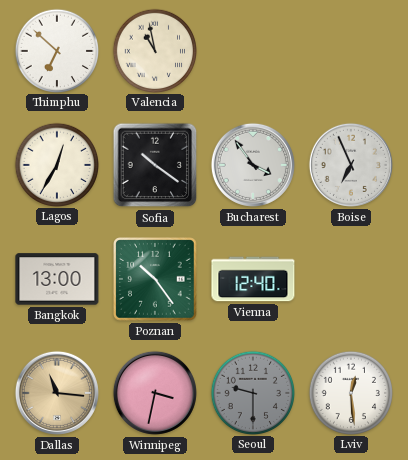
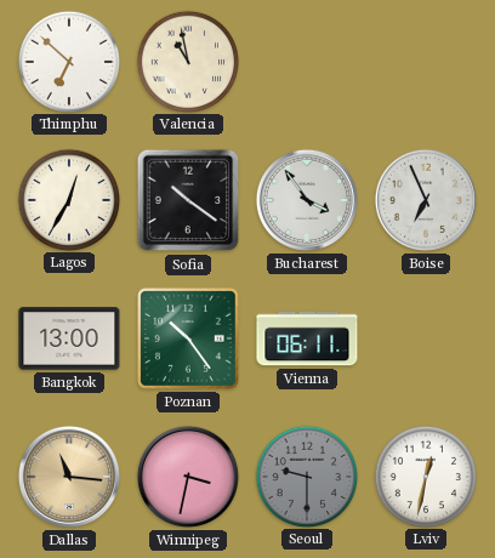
Vienna: 12:40 -> 06:11 (307, 338)
Lviv: 12:29 -> 12:32 (425, 476)
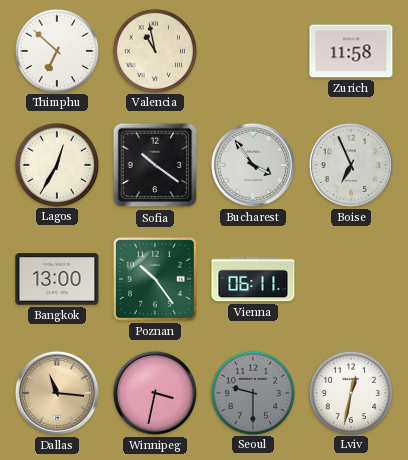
Zurich: none -> 11:58 (351, 51)
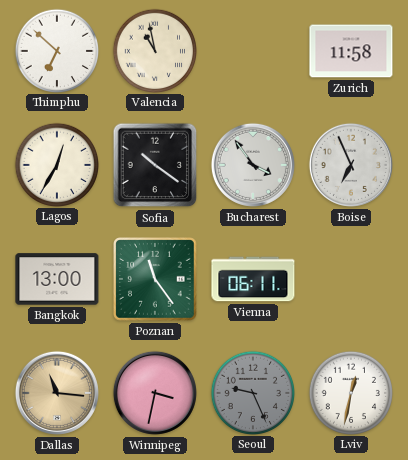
Poznan: 10:24 -> 11:24 (156, 280)
Seoul: 9:30 -> 9:26 (252, 392)
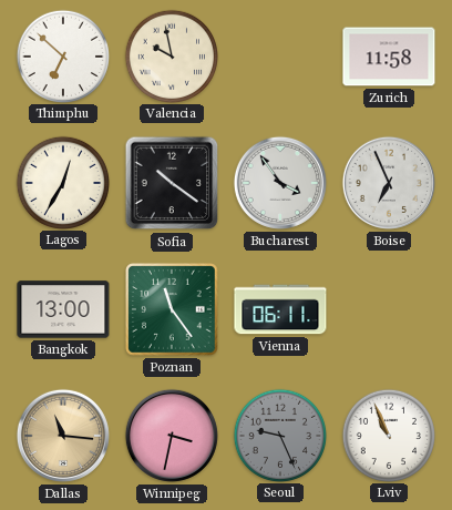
Valencia: 10:58 -> 9:58 (171, 55)
Lviv: 12:32 -> 10:56 (388, 435)
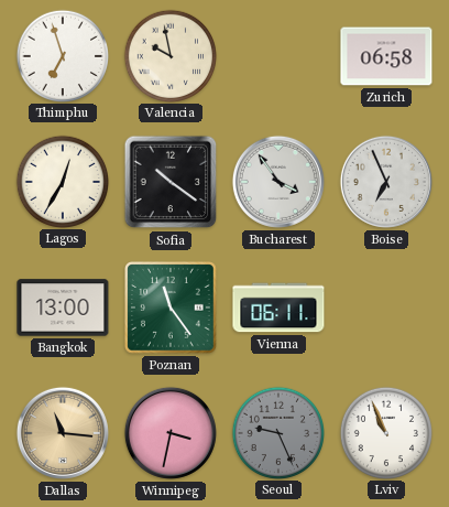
Thimphu: 6:52 -> 6:57 (62, 55)
Zurich: 11:58 -> 06:58 (386, 56)
